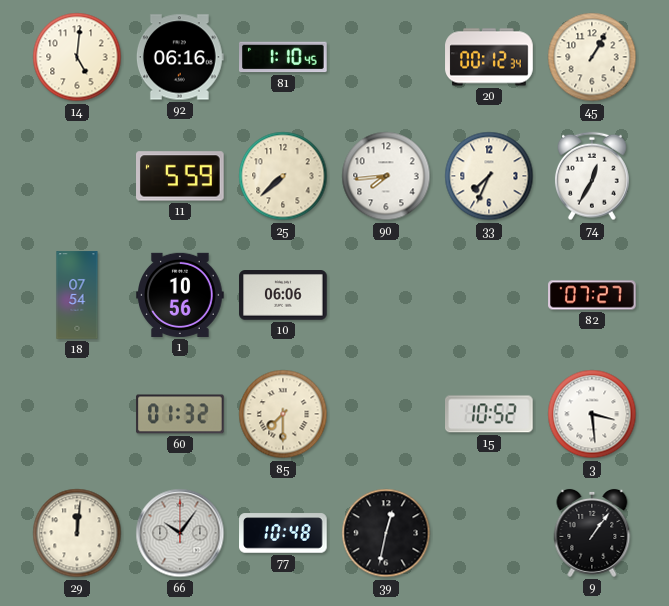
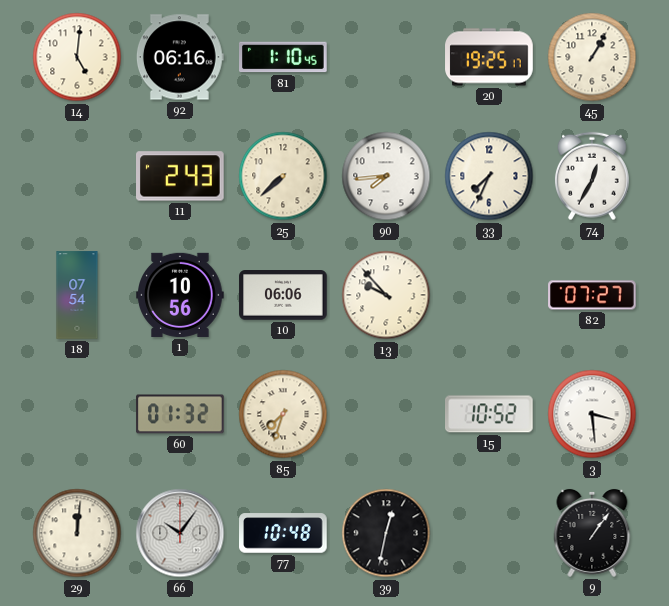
20: 00:12 -> 19:25 (489, 57)
11: 5:59 -> 2:43 (181, 176)
13: none -> 9:53 (386, 295)
85: 7:30 -> 7:33 (283, 414)
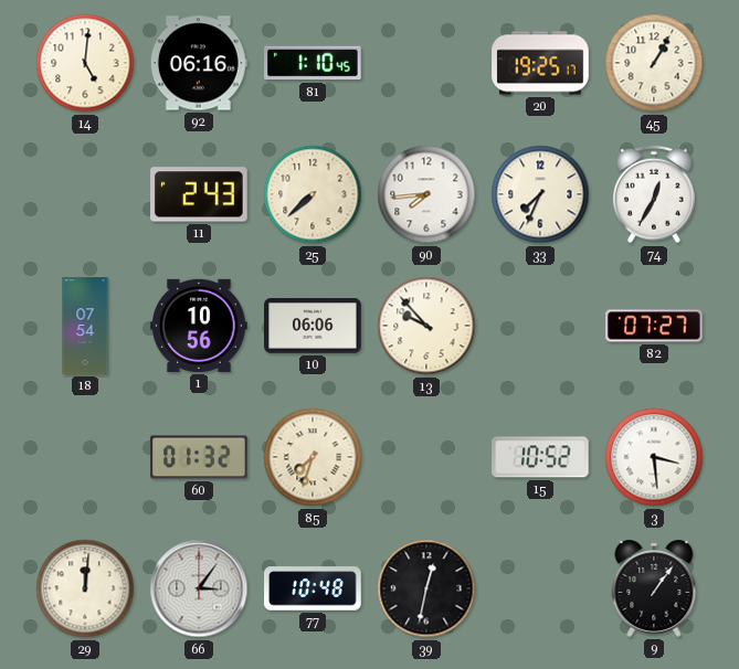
66: 10:06 -> 3:06 (199, 588)
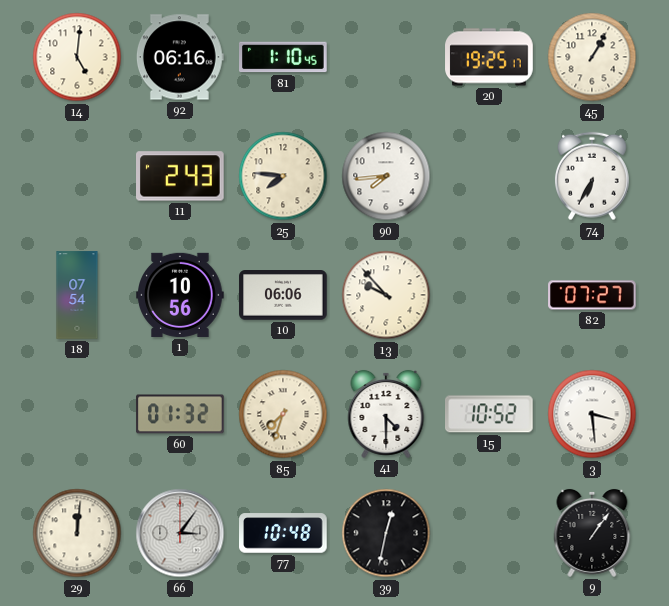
25: 7:38 -> 7:46 (283, 176)
33: 7:34 -> none (540, 194)
74: 12:35 -> 6:35 (592, 176)
41: none -> 4:30 (386, 414)
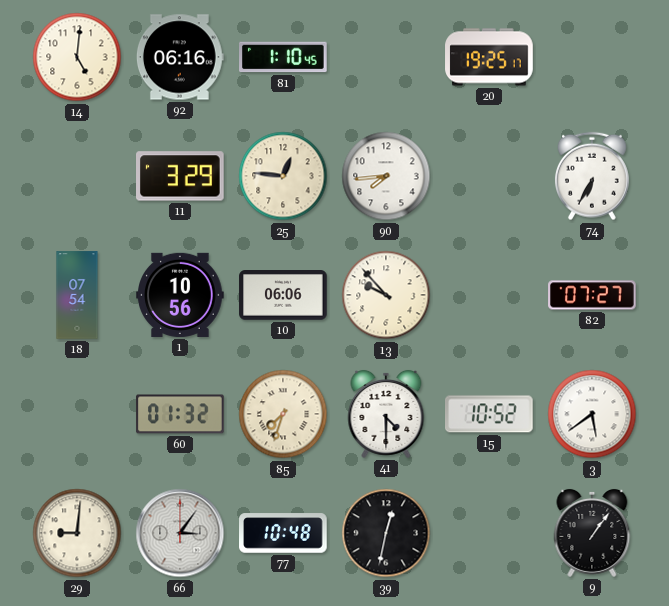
45: 1:05 -> none (592, 57)
11: 2:43 -> 3:29 (181, 176)
25: 7:46 -> 12:46 (283, 176)
3: 3:29 -> 5:39 (592, 414)
29: 12:01 -> 9:01 (77, 533)
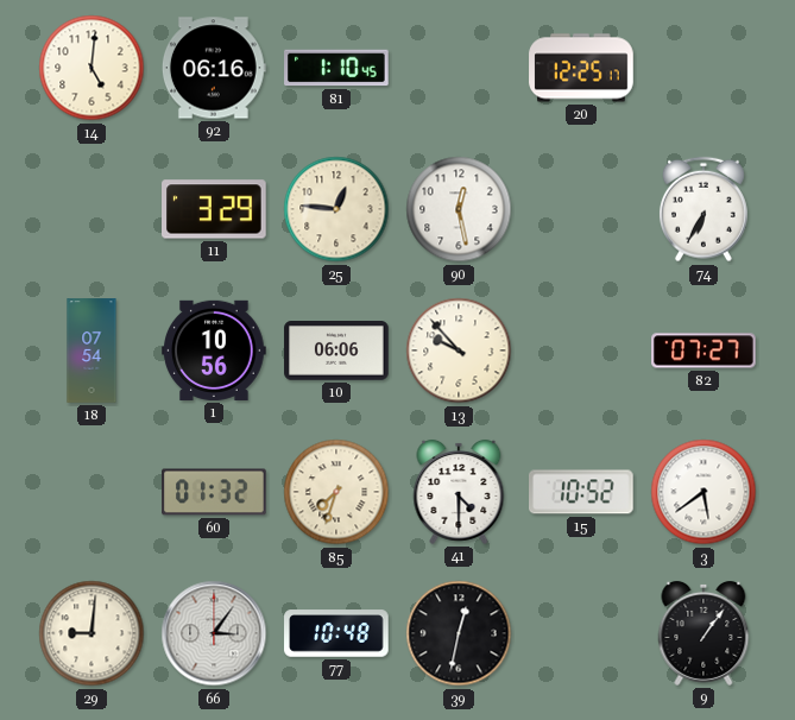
20: 19:25 -> 12:25 (581, 68)
90: 7:44 -> 12:28 (459, 209)
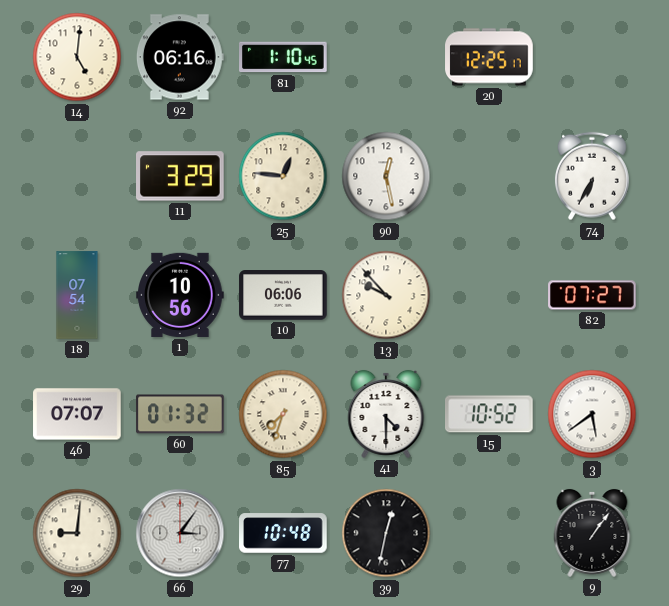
46: none -> 07:07 (77, 414)
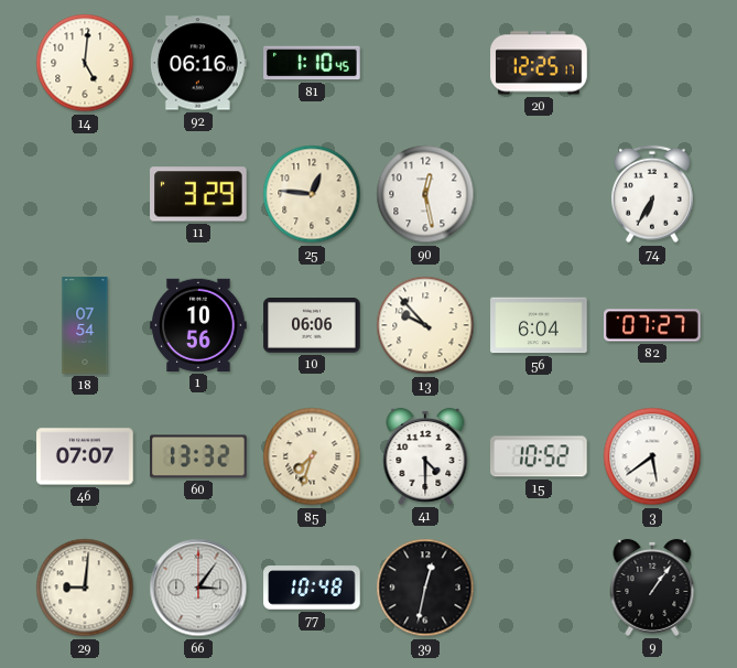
56: none -> 6:04 (539, 325)
60: 01:32 -> 13:32 (198, 456)
